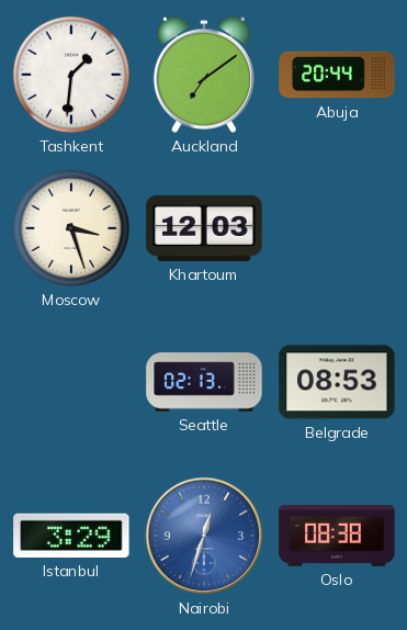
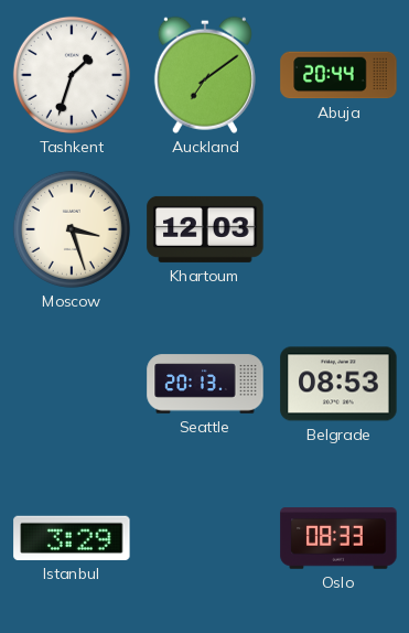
Tashkent: 1:31 -> 1:33 (72, 75)
Seattle: 02:13 -> 20:13 (205, 384)
Nairobi: 12:33 -> none (204, 536)
Oslo: 08:38 -> 08:33 (338, 538)
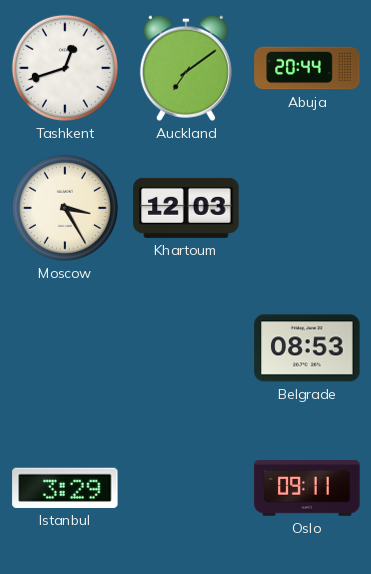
Tashkent: 1:33 -> 12:42 (65, 68)
Moscow: 3:27 -> 3:25 (65, 208)
Seattle: 20:13 -> none (205, 384)
Oslo: 08:33 -> 09:11 (307, 488)
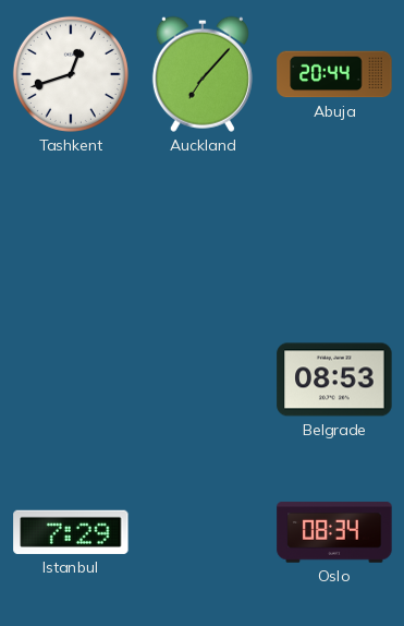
Auckland: 7:09 -> 7:07 (203, 74)
Moscow: 3:25 -> none (65, 208)
Khartoum: 12:03 -> none (186, 208)
Istanbul: 3:29 -> 7:29 (71, 532)
Oslo: 09:11 -> 08:34 (334, 532)
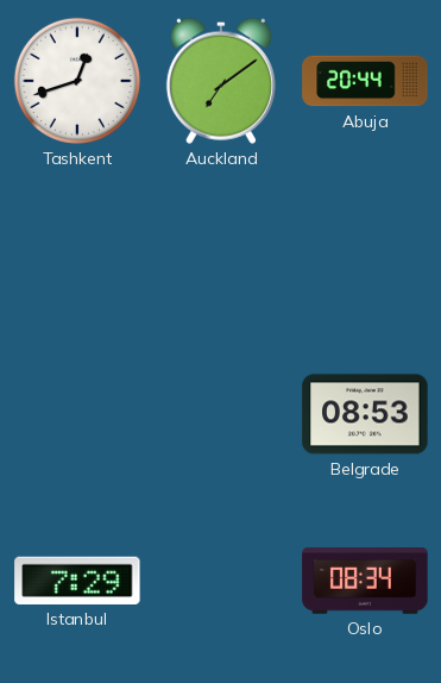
Auckland: 7:07 -> 7:09 (221, 81)
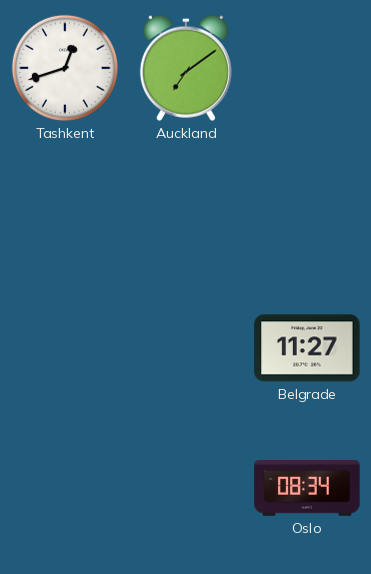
Abuja: 20:44 -> none (365, 81)
Belgrade: 08:53 -> 11:27 (307, 348)
Istanbul: 7:29 -> none (77, 581)
